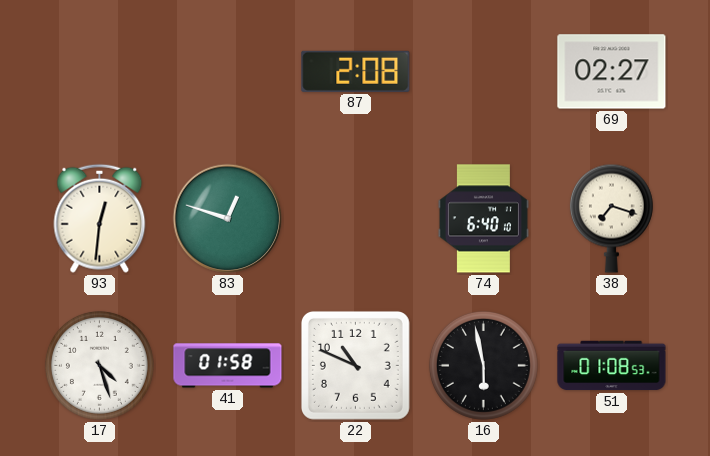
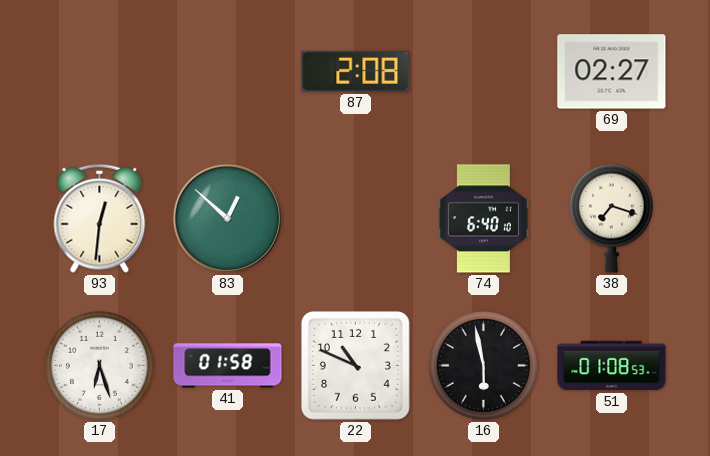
83: 12:48 -> 12:52 (228, 219)
17: 4:27 -> 6:27 (99, 365)
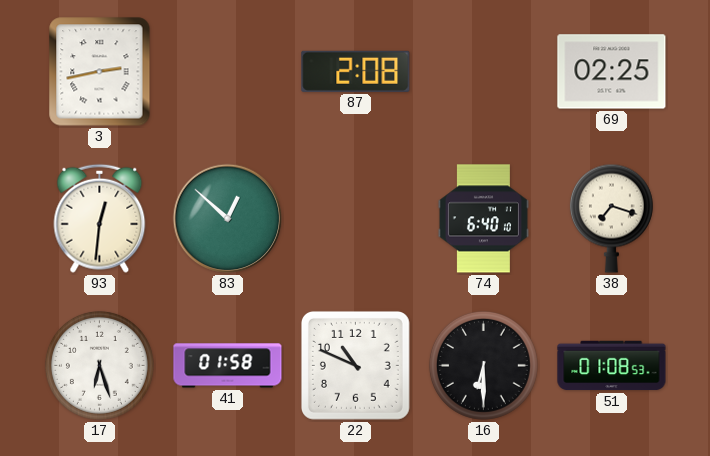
3: none -> 2:43 (100, 72)
69: 02:27 -> 02:25 (612, 72)
16: 5:58 -> 6:30 (483, 365)
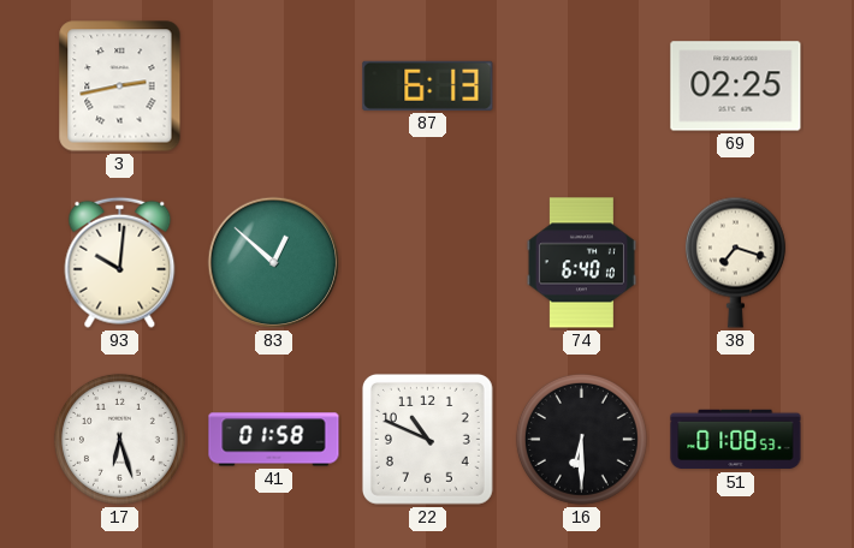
87: 2:08 -> 6:13 (428, 85)
93: 12:31 -> 10:01 (120, 262)
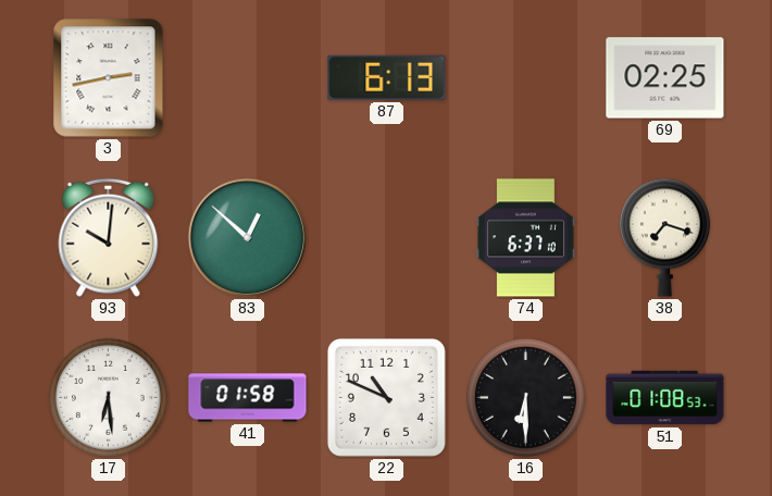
74: 6:40 -> 6:37 (525, 238)
17: 6:27 -> 6:29 (108, 397)
